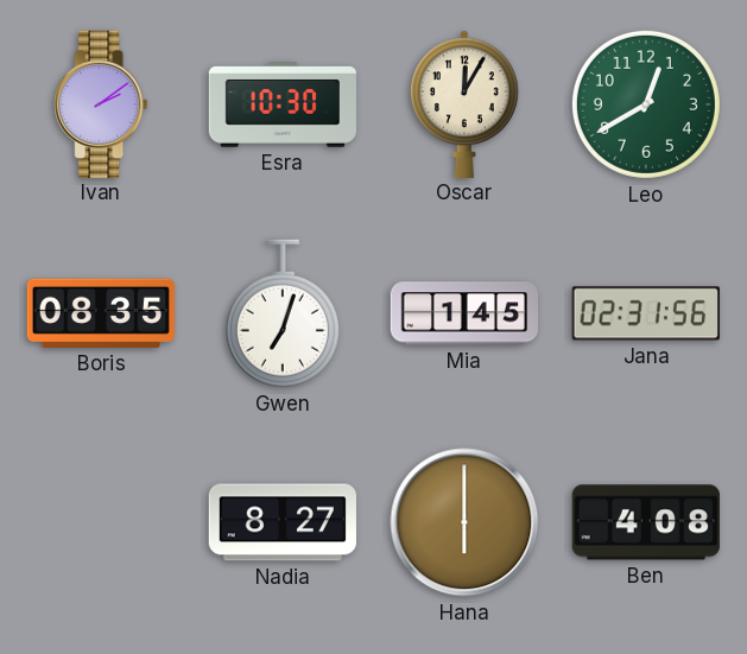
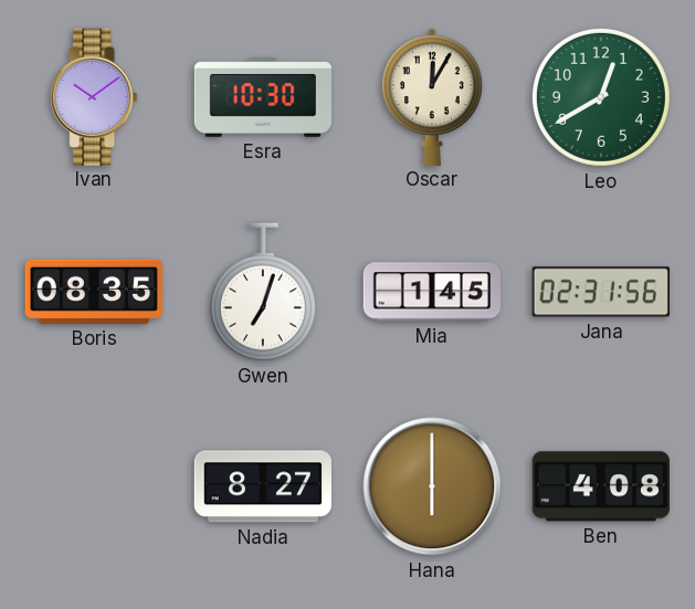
Ivan: 2:09 -> 10:09 (94, 96)
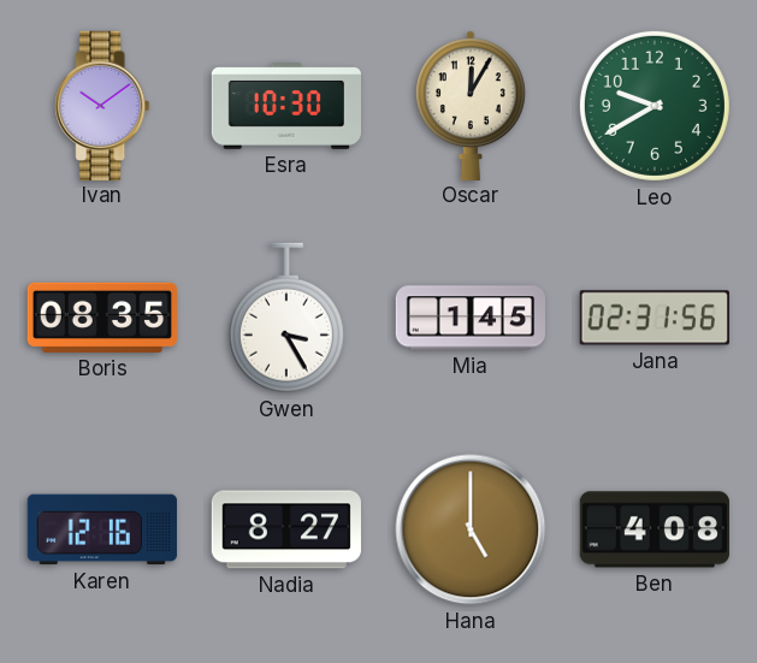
Leo: 12:40 -> 9:40 (655, 106)
Gwen: 7:03 -> 3:25 (286, 318)
Karen: none -> 12:16 (102, 529)
Hana: 6:00 -> 5:00 (471, 529)
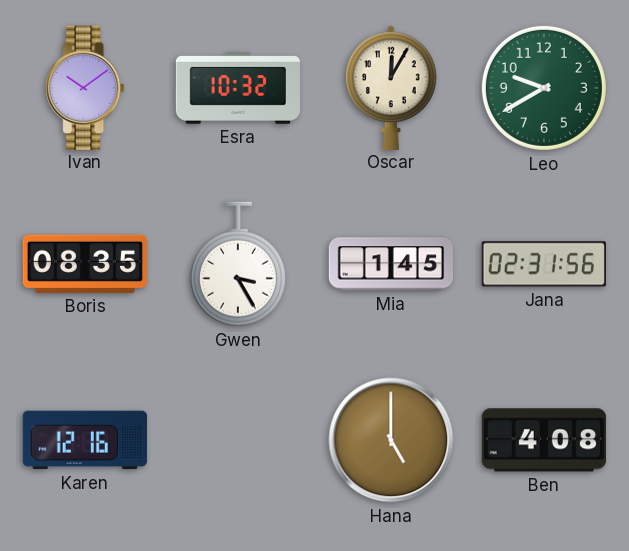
Esra: 10:30 -> 10:32 (237, 88)
Nadia: 8:27 -> none (286, 529)
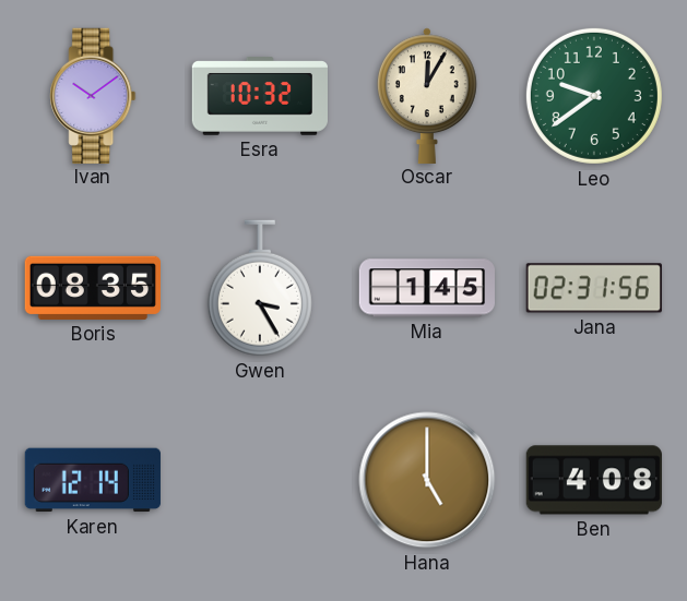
Leo: 9:40 -> 9:39 (594, 96)
Karen: 12:16 -> 12:14 (93, 480)
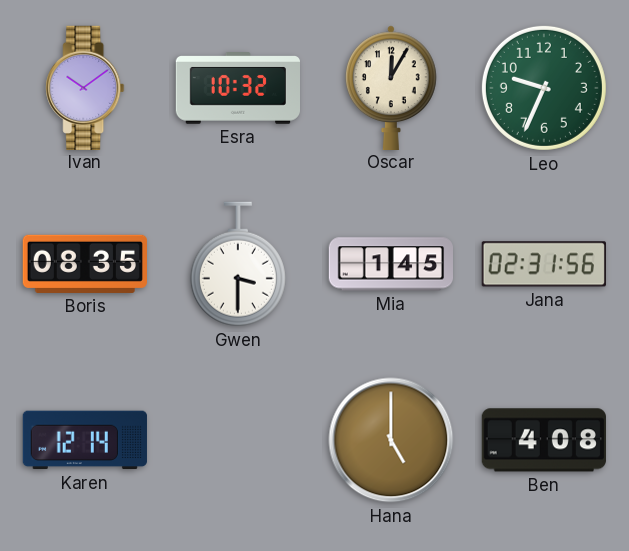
Leo: 9:39 -> 9:34 (544, 88)
Gwen: 3:25 -> 3:30 (238, 264)
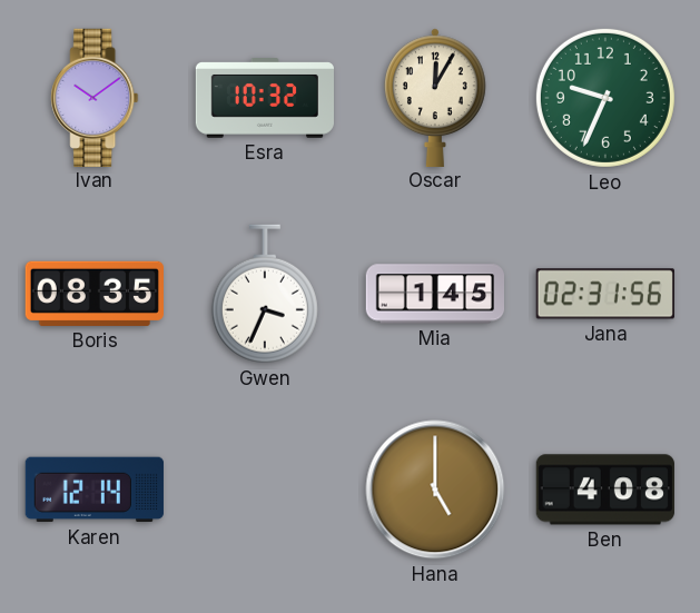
Gwen: 3:30 -> 3:34 (265, 294)
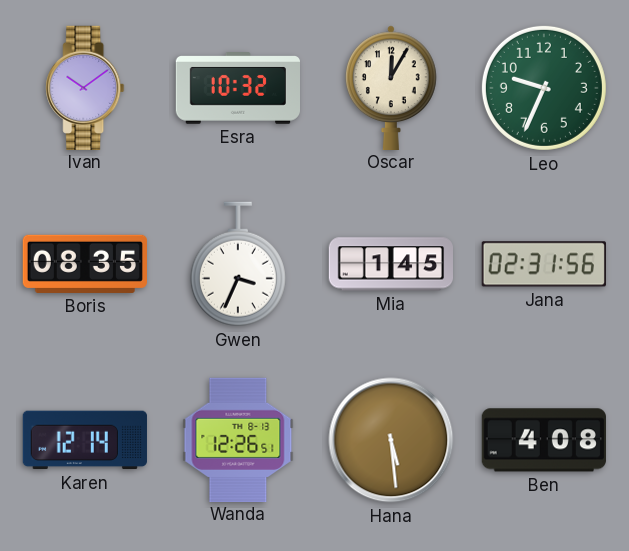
Wanda: none -> 12:26 (238, 439)
Hana: 5:00 -> 5:29 (391, 440)
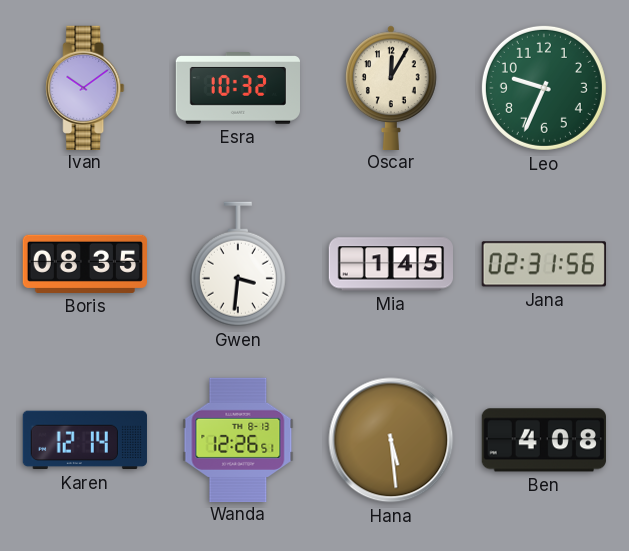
Gwen: 3:34 -> 3:31 (238, 264)
